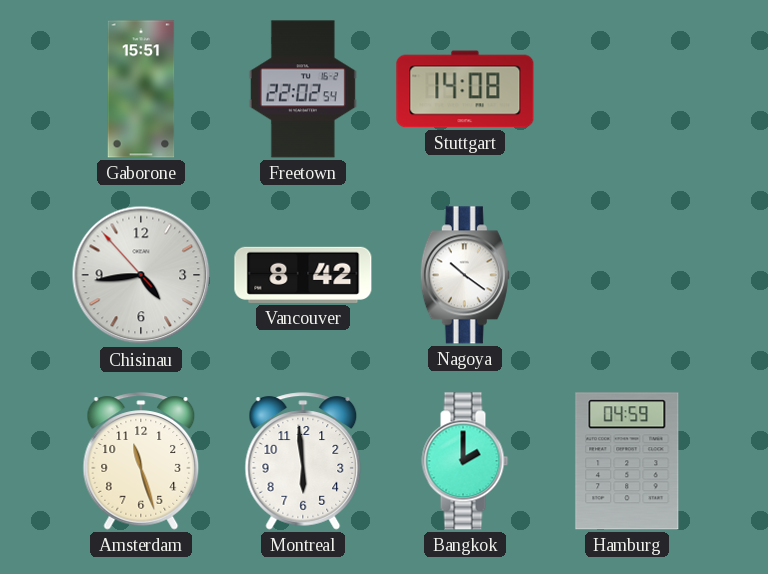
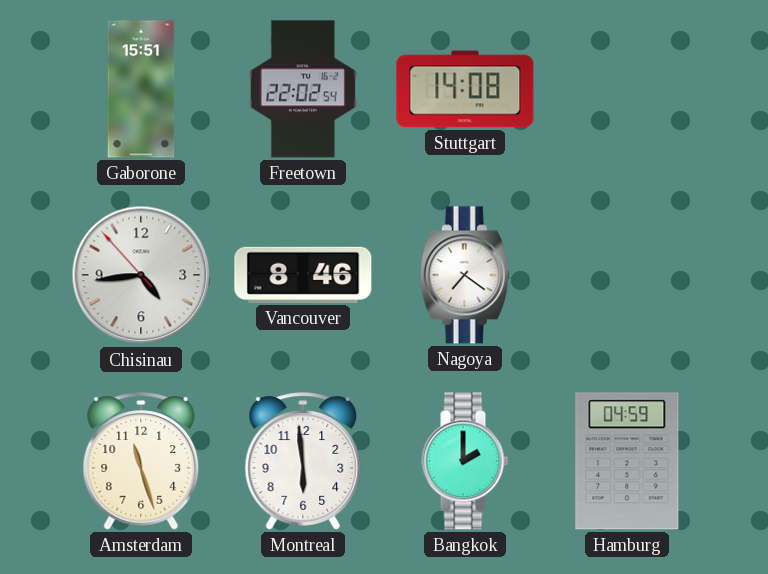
Vancouver: 8:42 -> 8:46 (303, 275)
Nagoya: 10:21 -> 7:21 (465, 275)
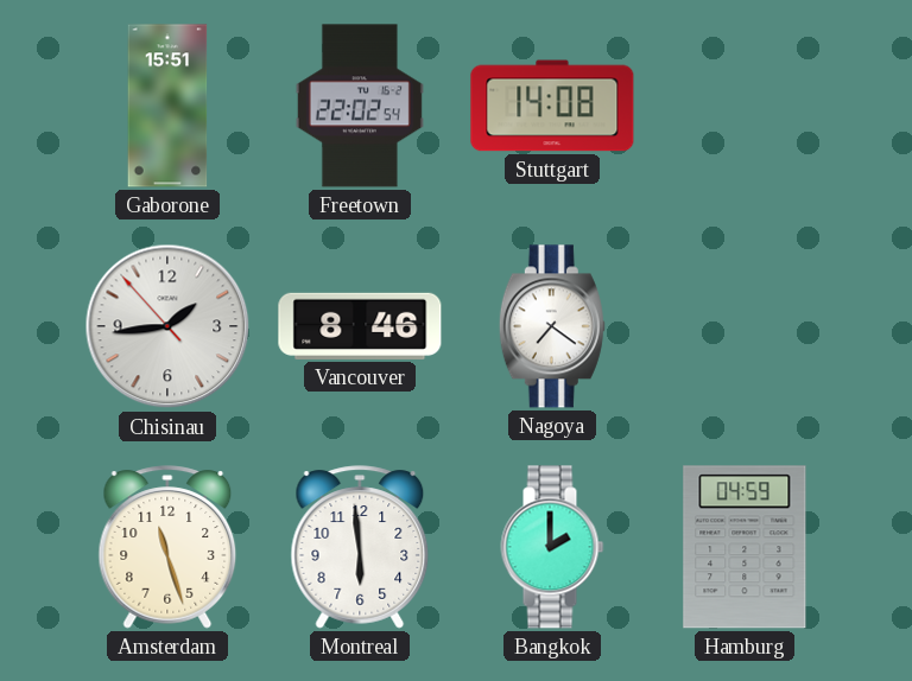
Chisinau: 4:43 -> 1:43 (167, 326)
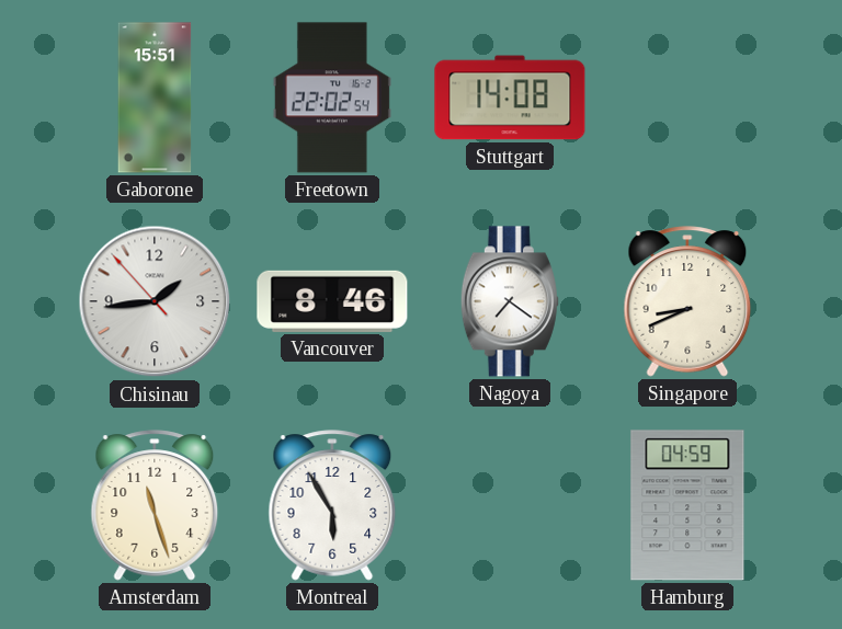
Singapore: none -> 8:41 (687, 301)
Montreal: 5:59 -> 5:55 (332, 505)
Bangkok: 2:00 -> none (552, 547)
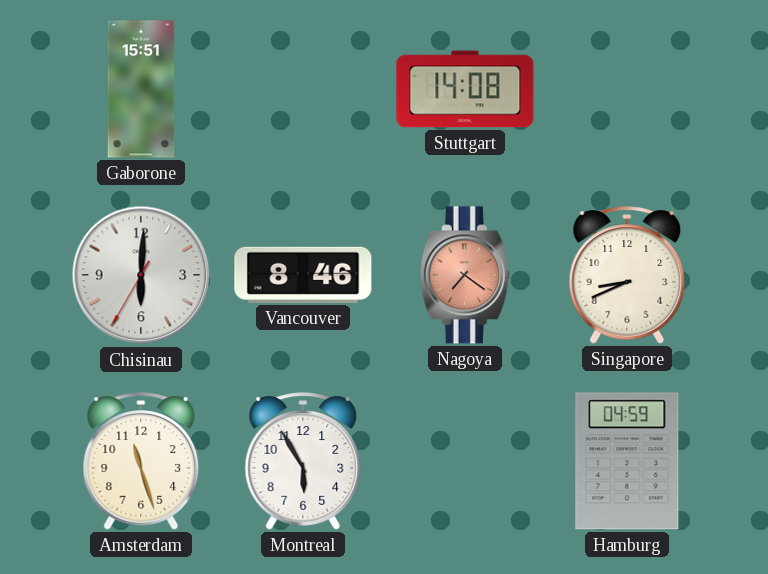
Freetown: 22:02 -> none (332, 98)
Chisinau: 1:43 -> 6:00 (141, 275)
Nagoya dial: white -> salmon (465, 275)
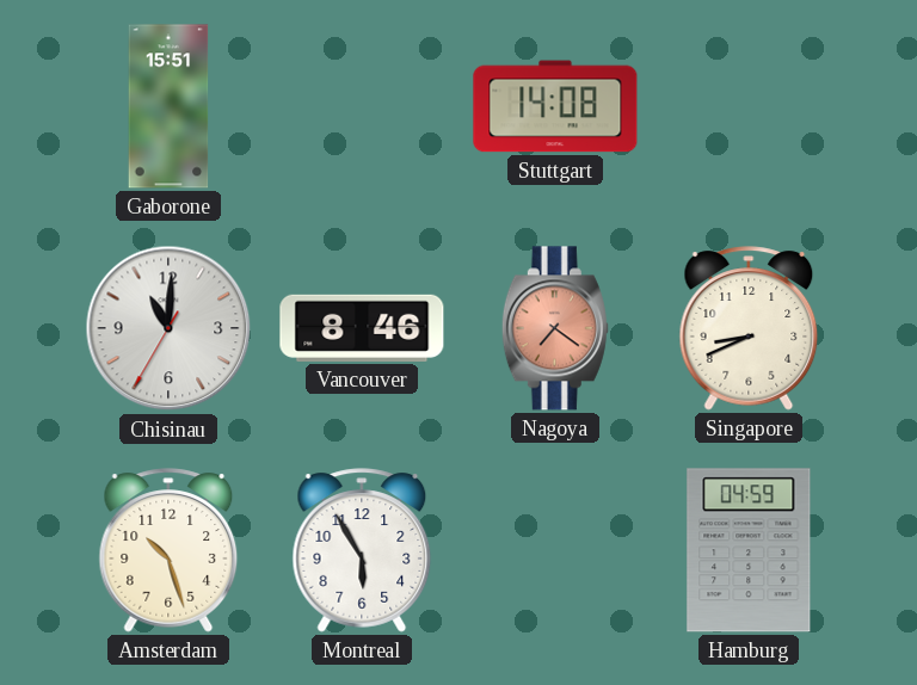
Chisinau: 6:00 -> 11:00 (168, 328)
Amsterdam: 11:27 -> 10:27 (168, 550)
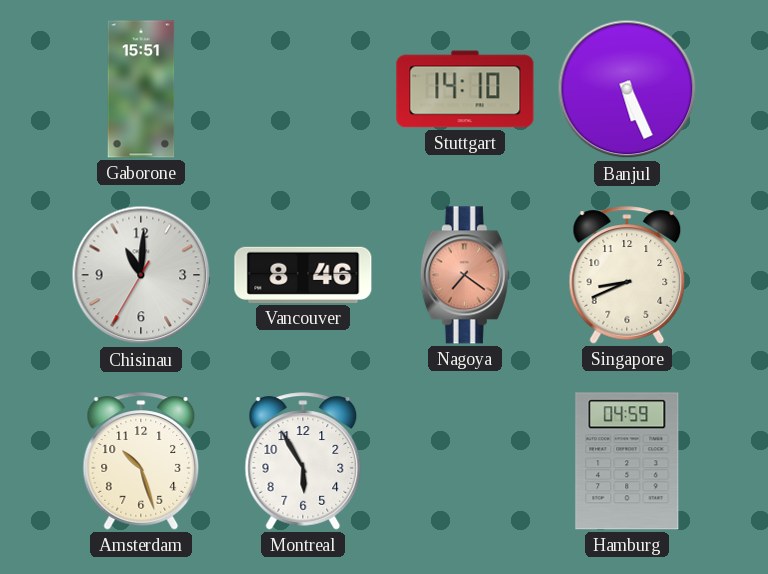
Stuttgart: 14:08 -> 14:10 (465, 89)
Banjul: none -> 5:26 (627, 89)
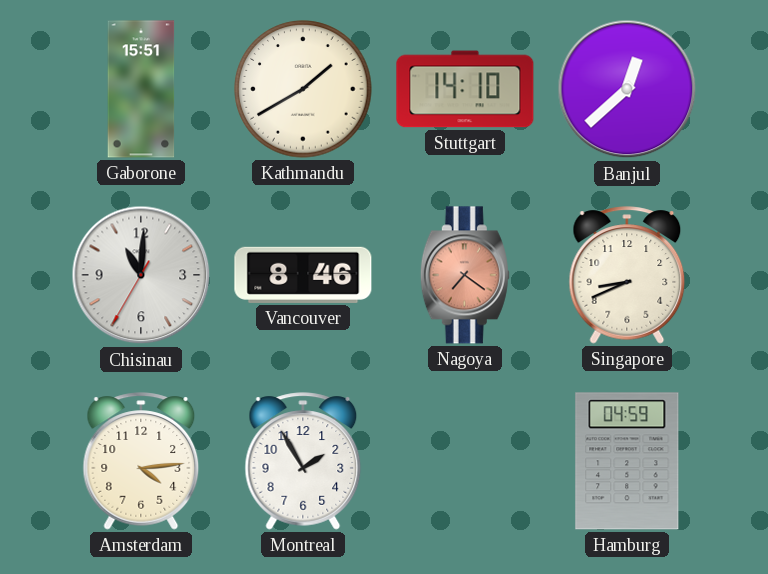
Kathmandu: none -> 1:40 (303, 89)
Banjul: 5:26 -> 12:38 (627, 89)
Amsterdam: 10:27 -> 4:14 (141, 461)
Montreal: 5:55 -> 1:55 (303, 461)
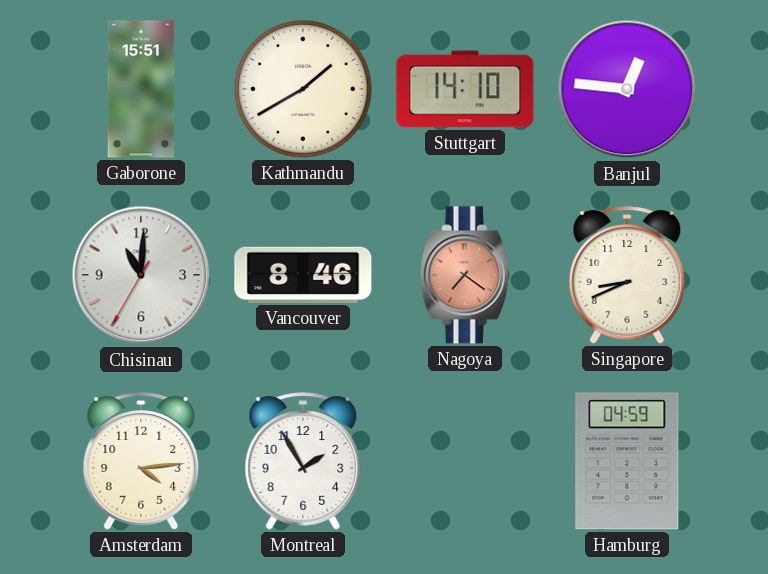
Banjul: 12:38 -> 12:46 (627, 89)
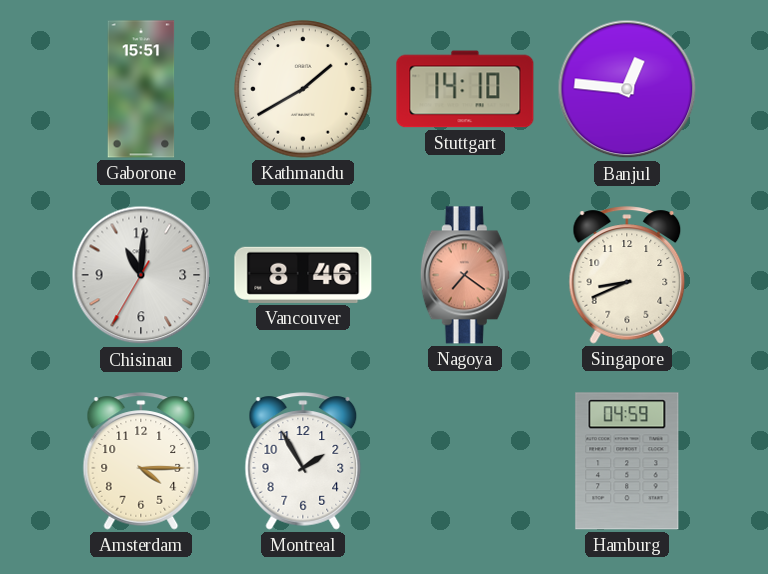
Amsterdam: 4:14 -> 4:15 (141, 461)
